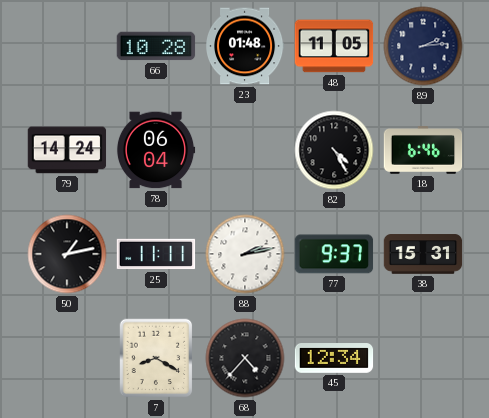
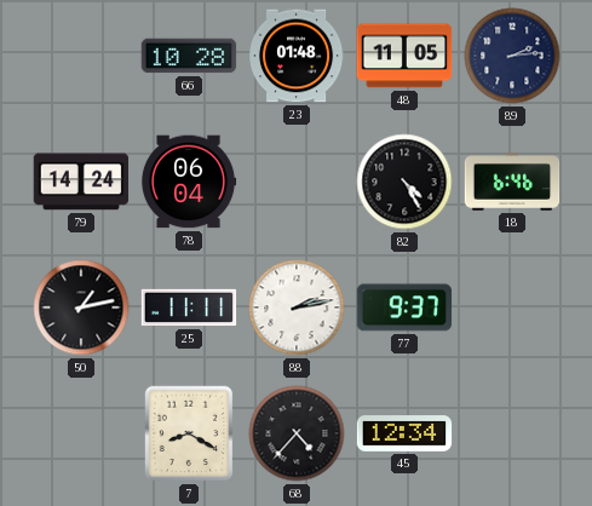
38: 15:31 -> none (423, 254)
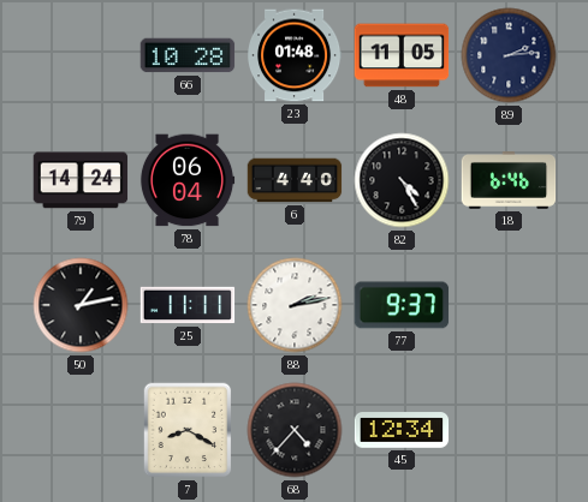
6: none -> 4:40 (295, 180)
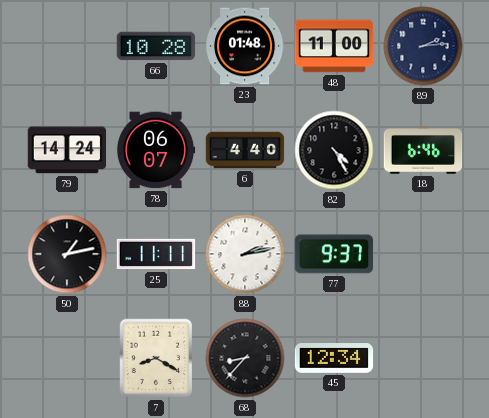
48: 11:05 -> 11:00 (334, 46)
78: 06:04 -> 06:07 (156, 150)
68: 4:37 -> 8:37 (245, 358)
